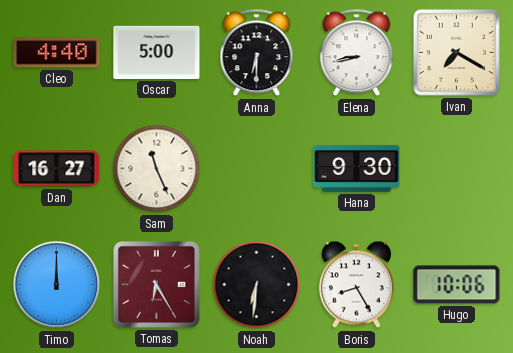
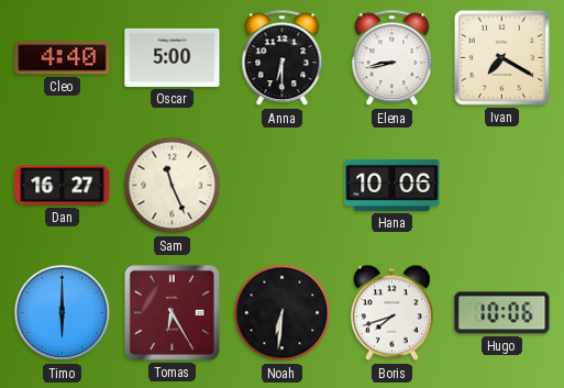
Hana: 9:30 -> 10:06 (392, 185)
Timo: 12:00 -> 6:00 (63, 313)
Boris: 8:25 -> 7:42 (391, 313)
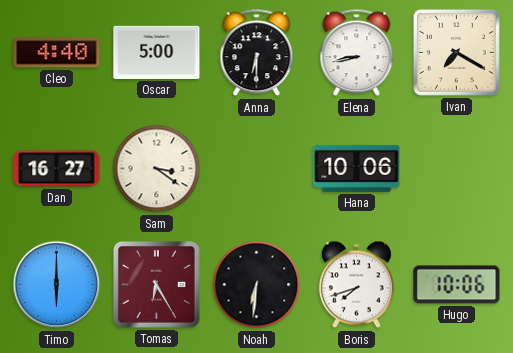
Sam: 11:26 -> 3:21 (157, 169)
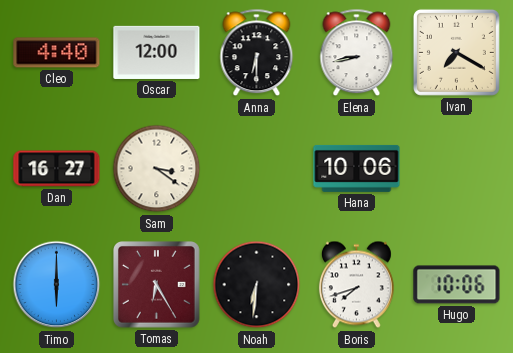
Oscar: 5:00 -> 12:00 (157, 52)
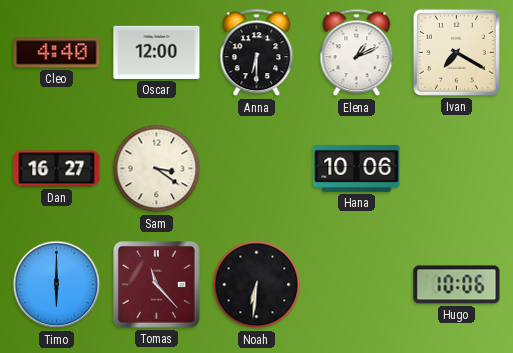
Elena: 8:43 -> 1:11 (357, 53)
Tomas: 6:25 -> 11:23 (157, 285)
Boris: 7:42 -> none (356, 285)
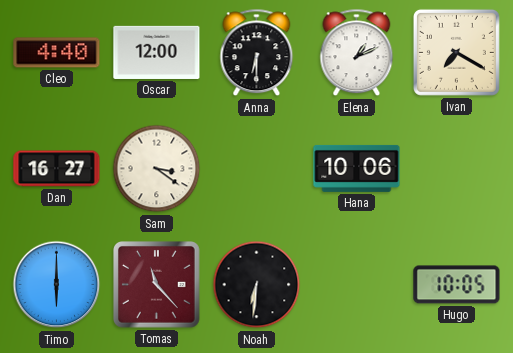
Hugo: 10:06 -> 10:05 (457, 285)
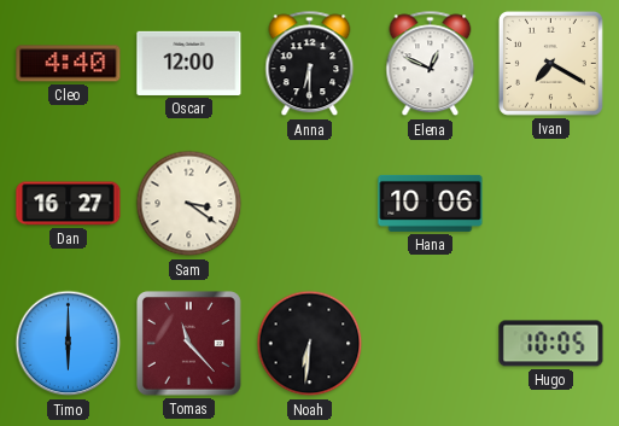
Elena: 1:11 -> 12:49 (431, 64)
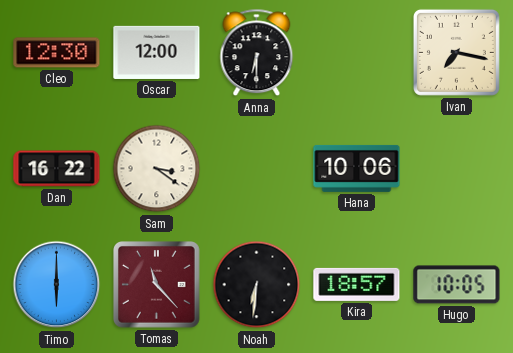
Cleo: 4:40 -> 12:30 (57, 53)
Elena: 12:49 -> none (431, 64)
Ivan: 7:20 -> 7:17 (456, 52)
Dan: 16:27 -> 16:22 (57, 169)
Kira: none -> 18:57 (357, 284)
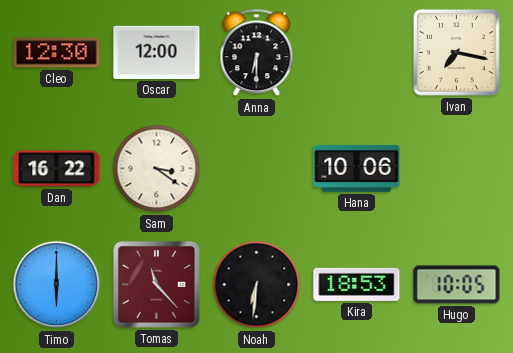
Kira: 18:57 -> 18:53 (357, 284)
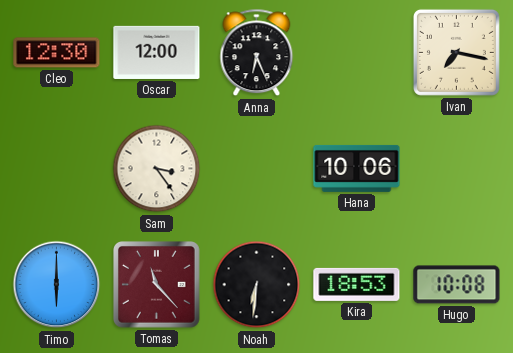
Anna: 6:30 -> 6:26 (257, 53)
Dan: 16:22 -> none (57, 169)
Sam: 3:21 -> 3:24 (157, 169)
Hugo: 10:05 -> 10:08 (457, 285)
